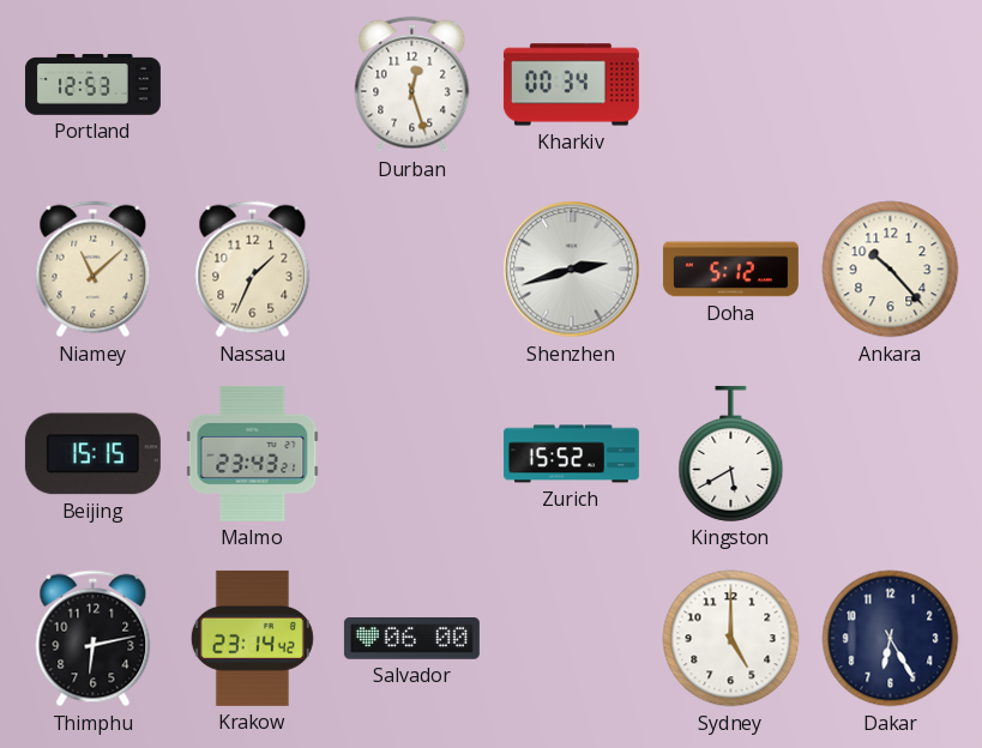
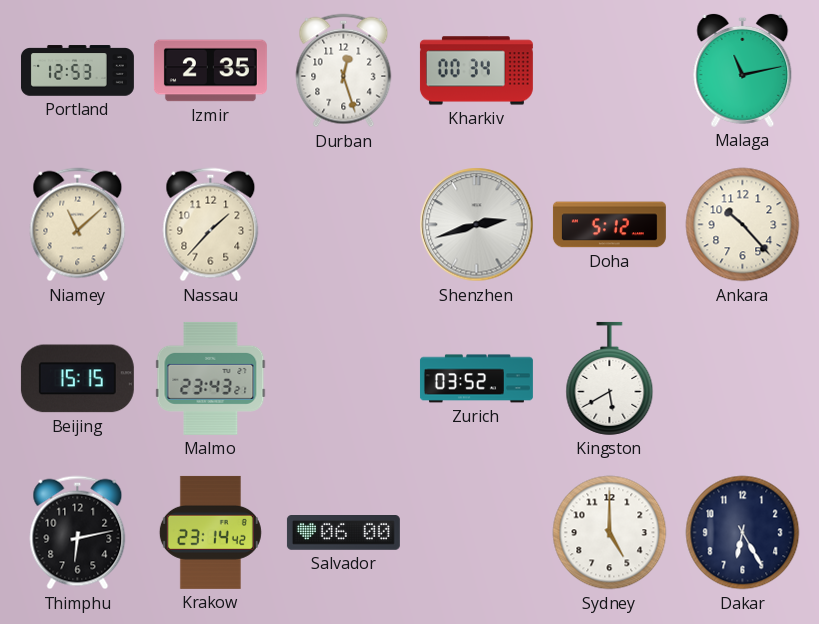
Izmir: none -> 2:35 (210, 71)
Malaga: none -> 11:13 (743, 70)
Nassau: 1:34 -> 1:37 (211, 225)
Zurich: 15:52 -> 03:52 (476, 379)
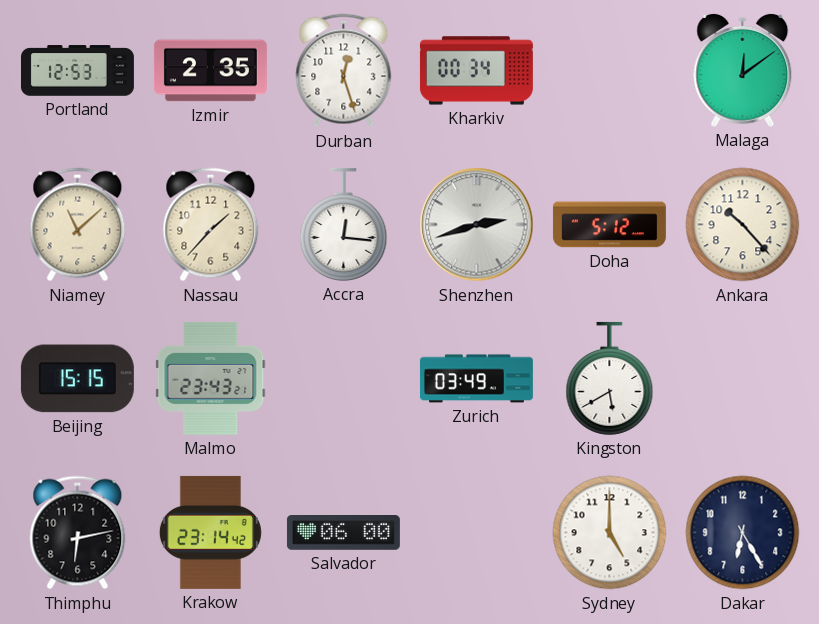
Malaga: 11:13 -> 12:09 (743, 70)
Accra: none -> 12:16 (344, 224)
Zurich: 03:52 -> 03:49 (476, 379)
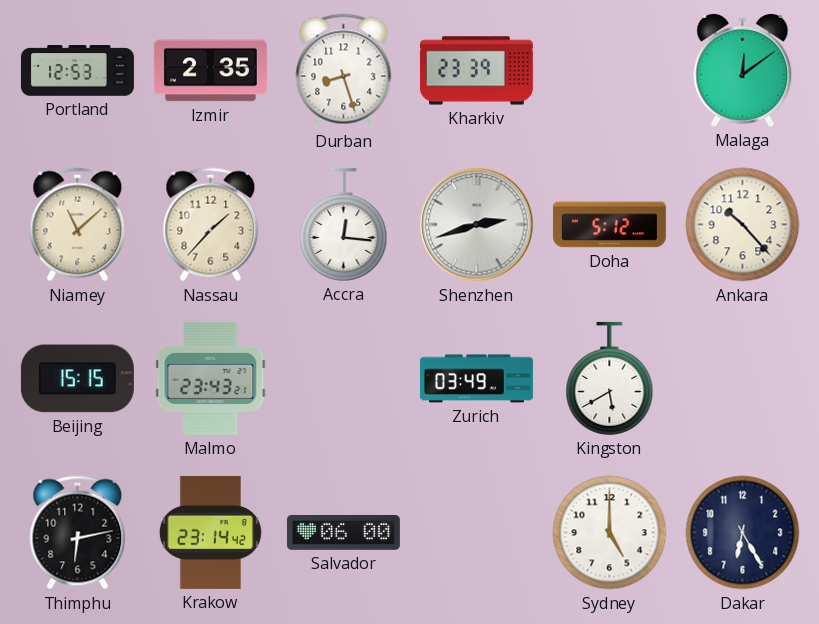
Durban: 12:27 -> 8:27 (344, 71)
Kharkiv: 00:34 -> 23:39 (476, 71)
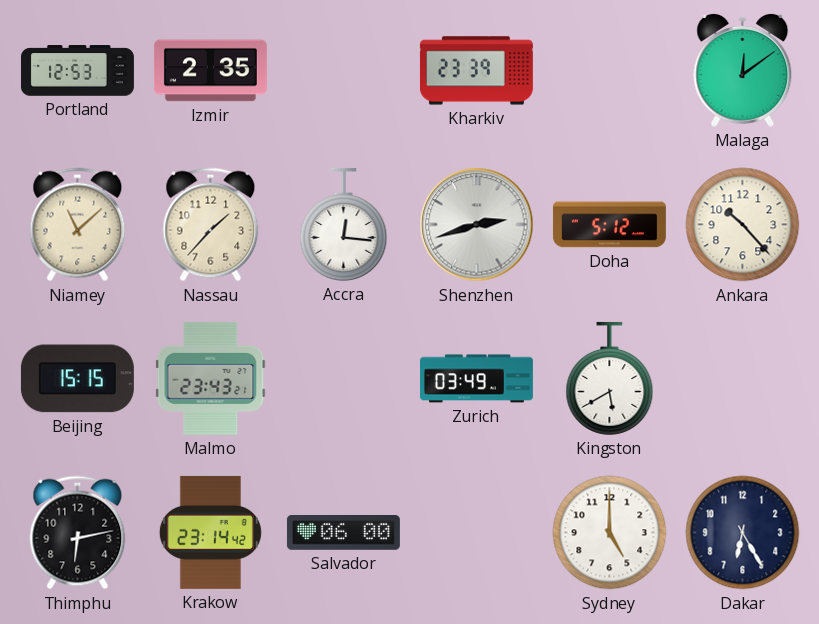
Durban: 8:27 -> none (344, 71)
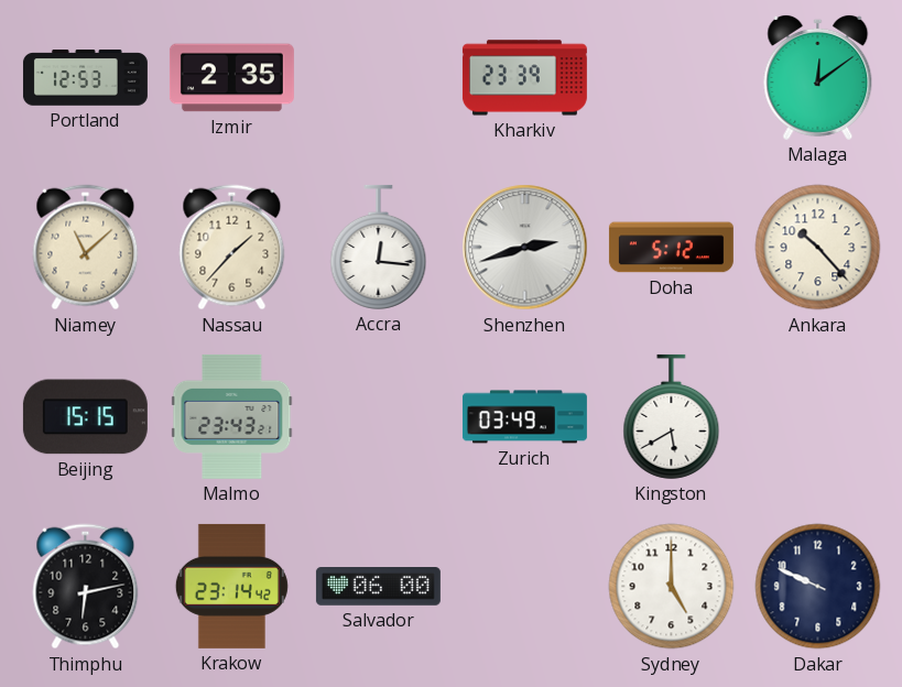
Dakar: 6:25 -> 9:49 (818, 587)
